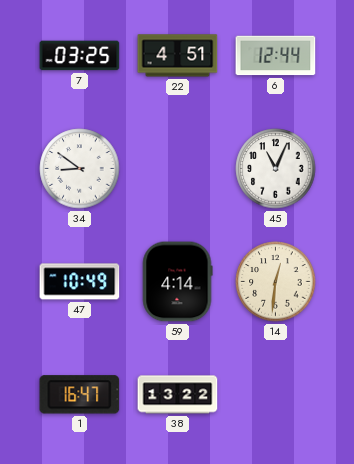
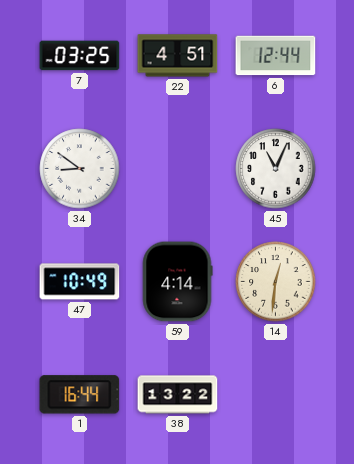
1: 16:47 -> 16:44 (80, 395)
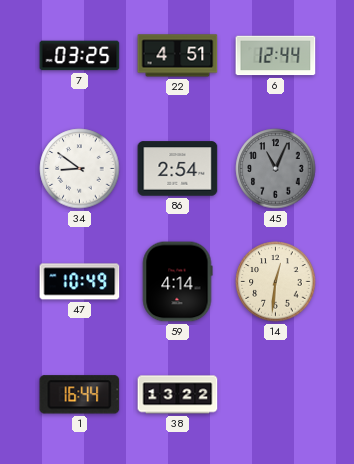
86: none -> 2:54 (178, 169)
45 dial: white -> grey (276, 169)
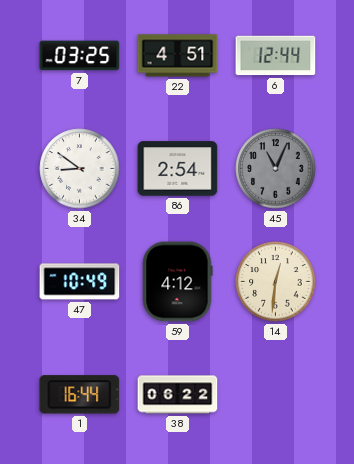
59: 4:14 -> 4:12 (177, 282)
38: 13:22 -> 06:22 (178, 395)
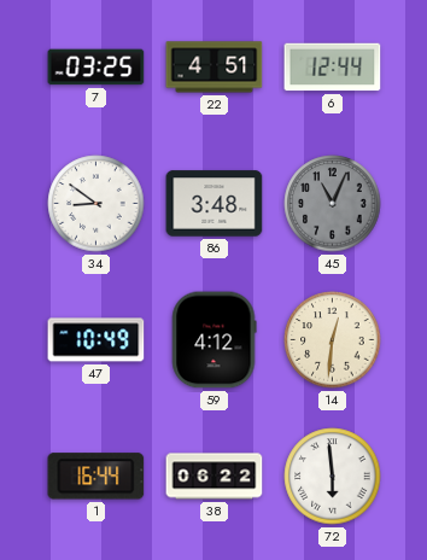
86: 2:54 -> 3:48 (215, 204)
72: none -> 5:59 (333, 477)
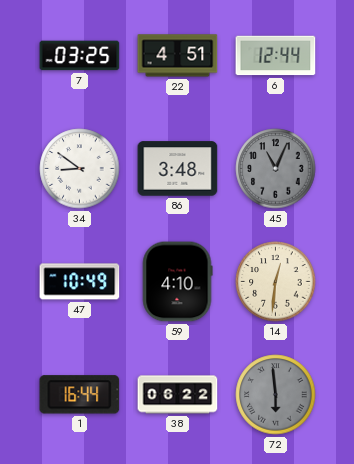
59: 4:12 -> 4:10 (177, 282)
72 dial: white -> grey (276, 395)
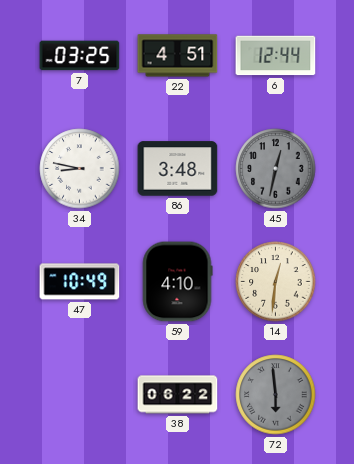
34: 8:51 -> 8:47 (80, 169)
45: 11:04 -> 12:32 (276, 169)
1: 16:44 -> none (80, 395)
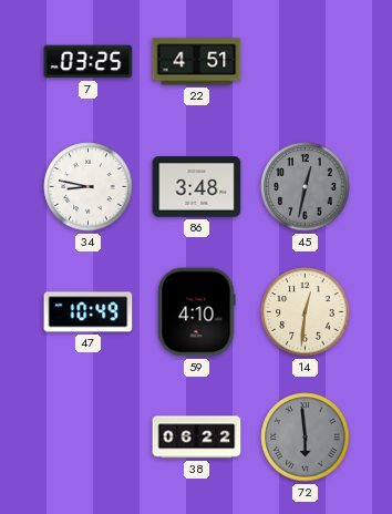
6: 12:44 -> none (276, 56)
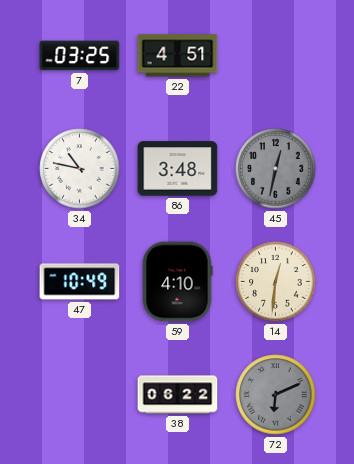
34: 8:47 -> 10:47 (80, 169)
72: 5:59 -> 6:11 (276, 395)
